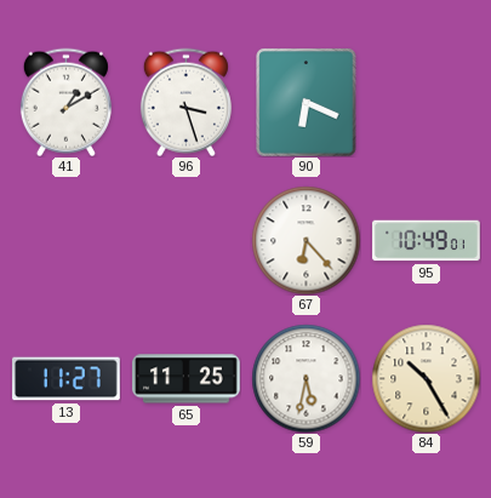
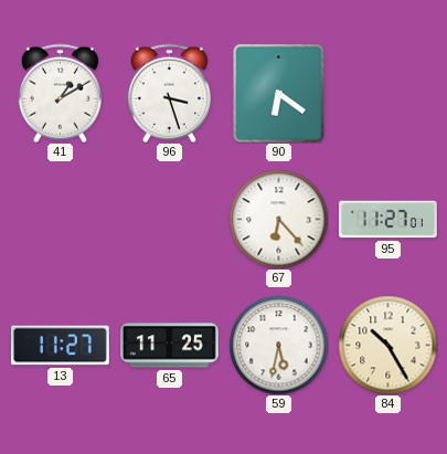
90: 6:19 -> 6:21 (279, 93)
95: 10:49 -> 11:27 (389, 220)
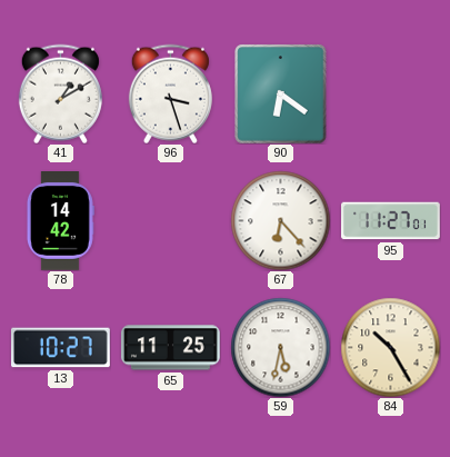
78: none -> 14:42 (60, 221)
13: 11:27 -> 10:27 (61, 348)
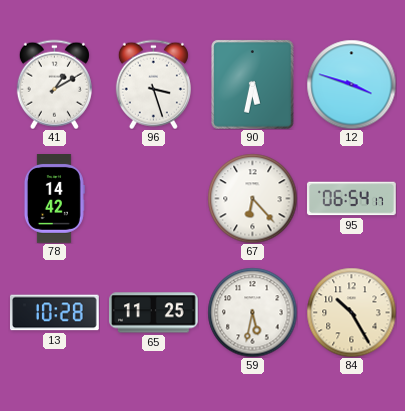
90: 6:21 -> 5:32 (253, 84)
12: none -> 3:48 (351, 84)
95: 11:27 -> 06:54 (352, 199)
13: 10:27 -> 10:28 (55, 313)
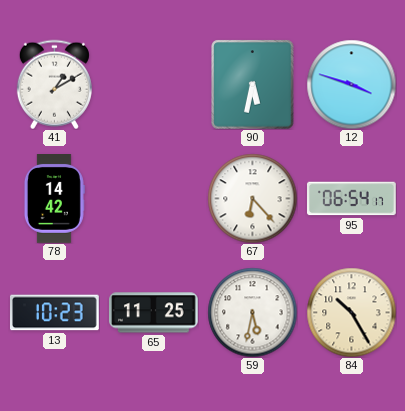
96: 3:27 -> none (153, 84)
13: 10:28 -> 10:23 (55, 313)
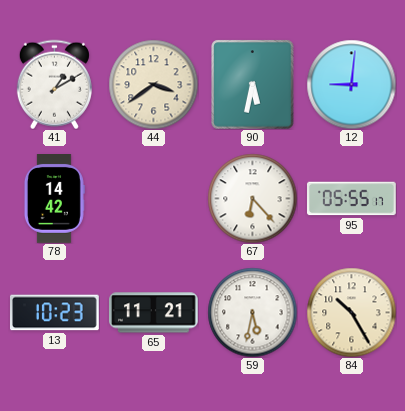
44: none -> 3:39 (153, 84)
12: 3:48 -> 9:01 (351, 84)
95: 06:54 -> 05:55 (352, 199)
65: 11:25 -> 11:21 (154, 313)
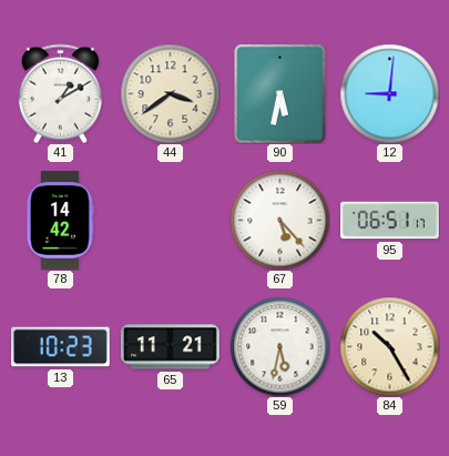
67: 6:23 -> 5:23 (279, 220)
95: 05:55 -> 06:51 (390, 221)
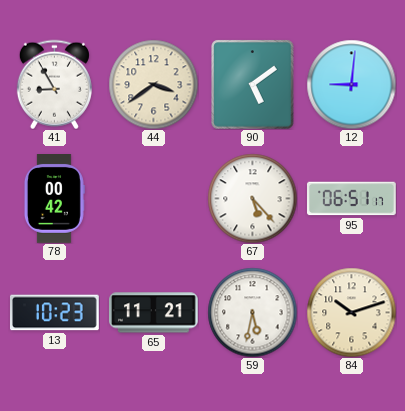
41: 1:10 -> 8:55 (54, 84)
90: 5:32 -> 5:09 (253, 84)
78: 14:42 -> 00:42 (54, 199)
84: 10:25 -> 10:12 (351, 312)
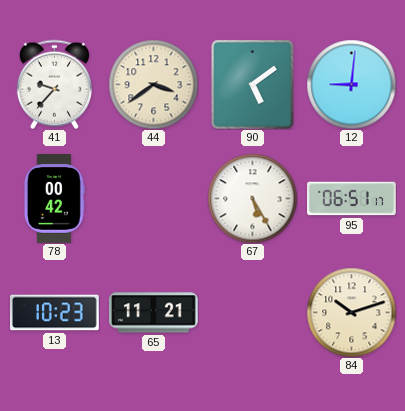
41: 8:55 -> 9:37 (54, 84)
67: 5:23 -> 5:25 (252, 198)
59: 5:32 -> none (252, 312)
